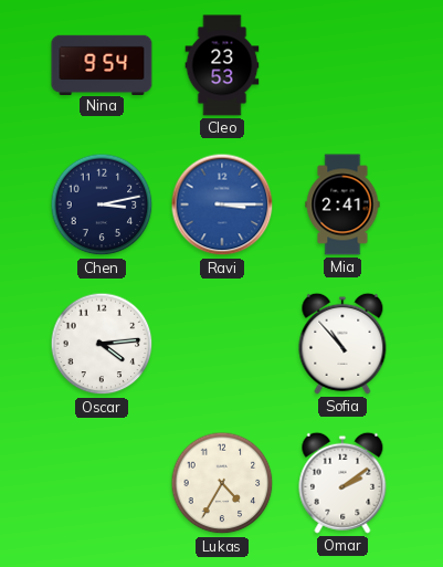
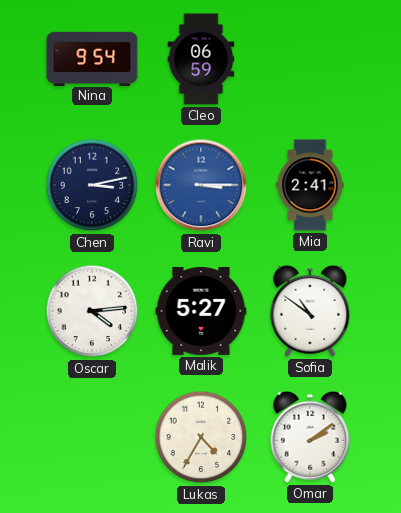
Cleo: 23:53 -> 06:59 (201, 59)
Malik: none -> 5:27 (201, 311)
Sofia: 10:53 -> 10:51 (310, 311)
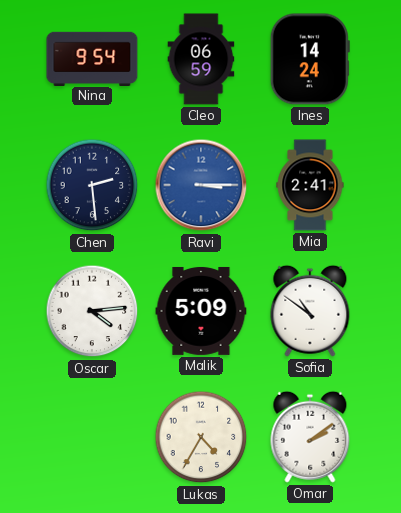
Ines: none -> 14:24 (310, 59)
Chen: 3:13 -> 2:29 (92, 185)
Malik: 5:27 -> 5:09 (201, 311)
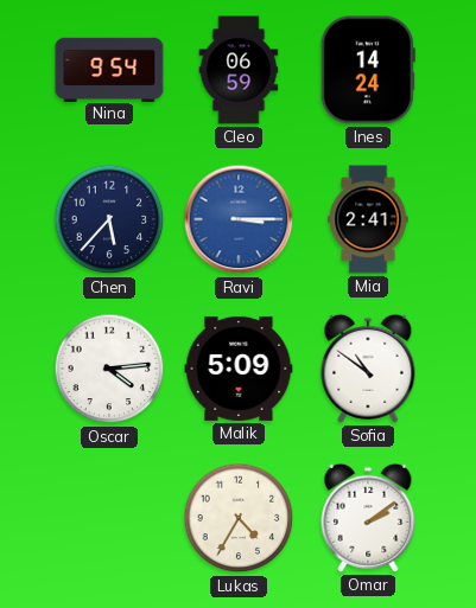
Chen: 2:29 -> 5:37 (109, 219)
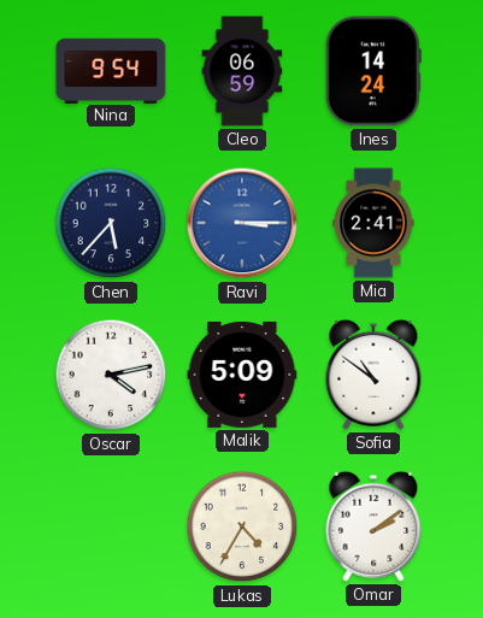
Oscar: 4:14 -> 4:13 (111, 375)
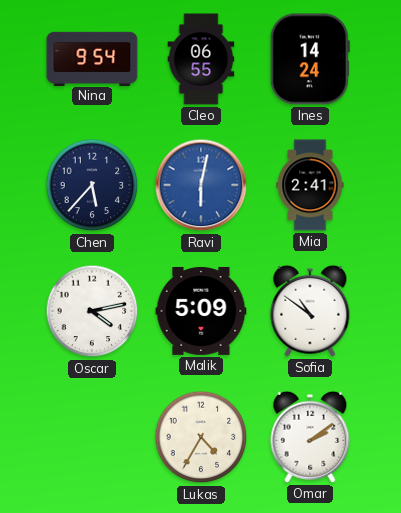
Cleo: 06:59 -> 06:55 (201, 59)
Ravi: 3:15 -> 6:02 (201, 185)
